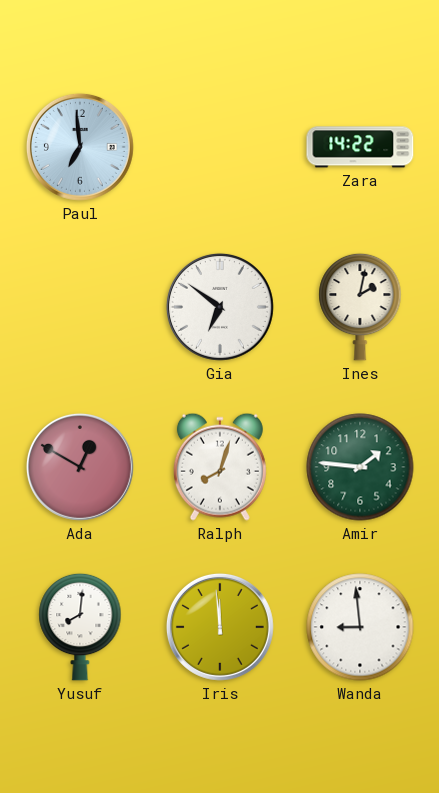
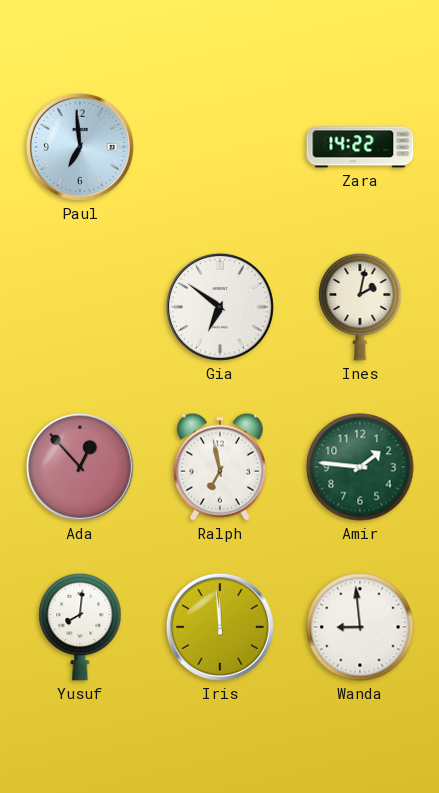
Ada: 12:50 -> 12:53 (80, 467)
Ralph: 8:03 -> 6:58 (220, 467)
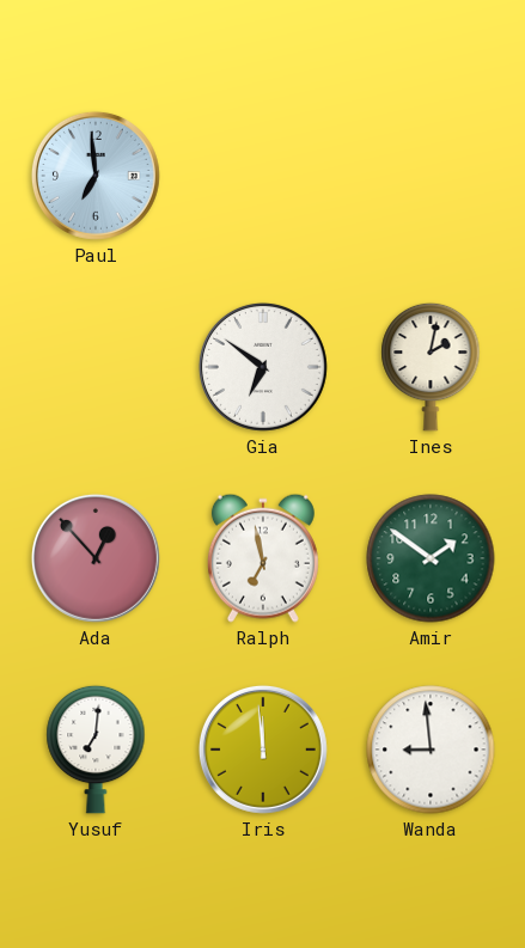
Zara: 14:22 -> none (360, 147)
Amir: 1:46 -> 1:51 (431, 558)
Yusuf: 8:01 -> 7:01 (96, 750)
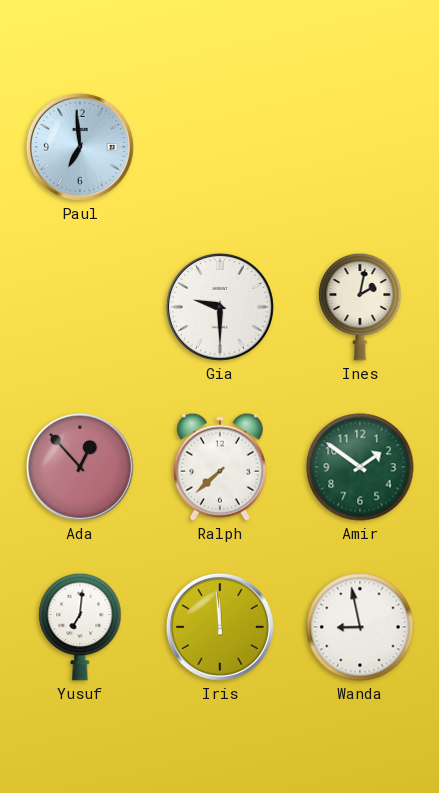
Gia: 6:51 -> 9:30 (220, 307)
Ralph: 6:58 -> 7:38 (220, 467)
Wanda: 8:59 -> 8:58 (360, 627)
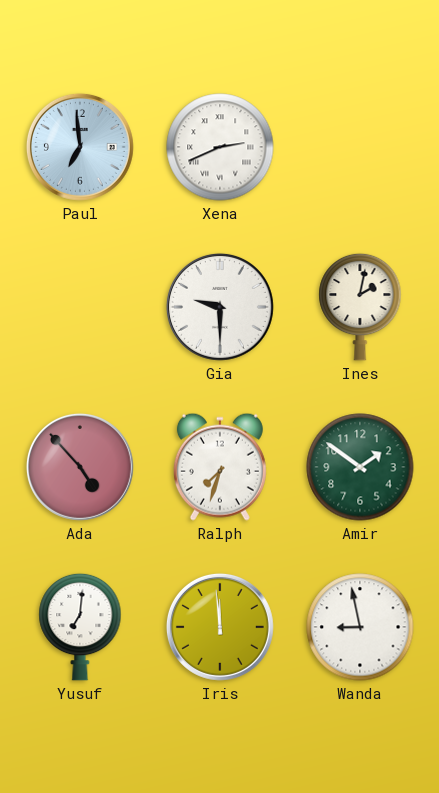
Xena: none -> 2:41 (220, 147)
Ada: 12:53 -> 4:53 (80, 467)
Ralph: 7:38 -> 7:33 (220, 467)
